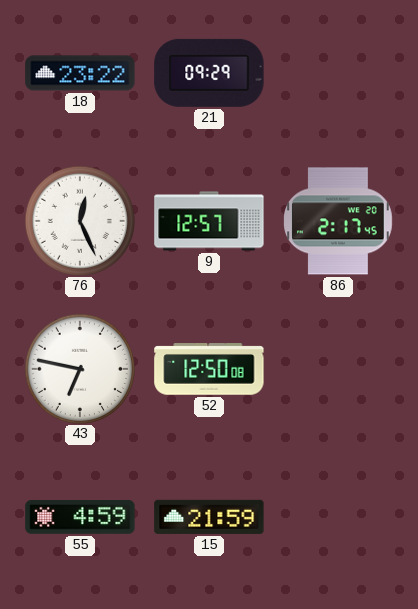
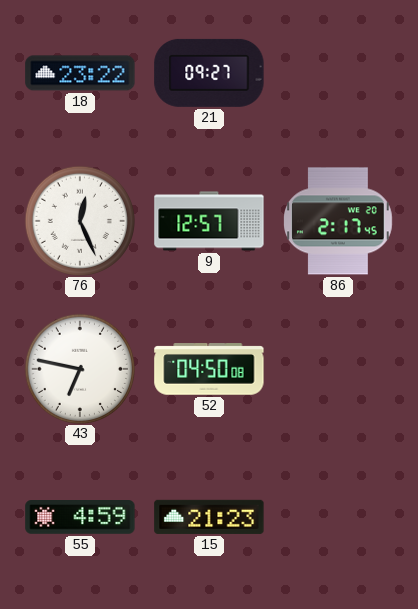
21: 09:29 -> 09:27 (209, 73)
52: 12:50 -> 04:50 (209, 369)
15: 21:59 -> 21:23 (209, 517)
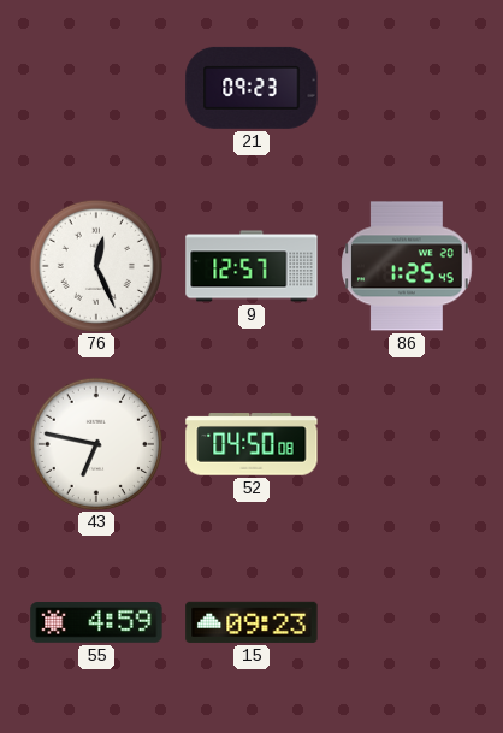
18: 23:22 -> none (80, 73)
21: 09:27 -> 09:23 (251, 88)
86: 2:17 -> 1:25 (408, 266)
15: 21:23 -> 09:23 (251, 622)
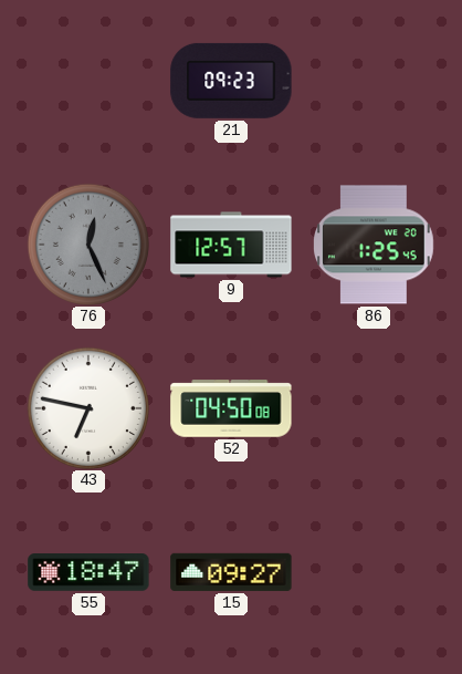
76 dial: white -> grey (87, 243)
55: 4:59 -> 18:47 (88, 573)
15: 09:23 -> 09:27 (231, 572)
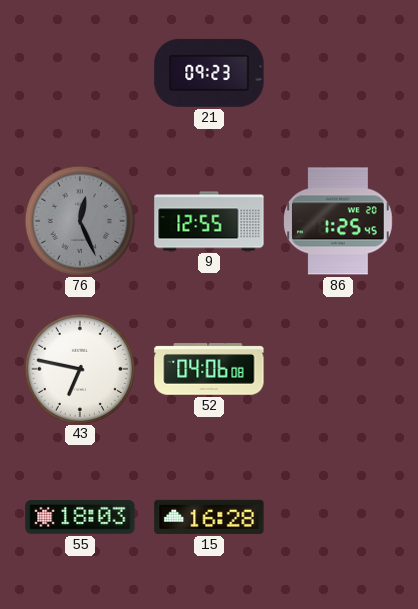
9: 12:57 -> 12:55 (209, 221)
52: 04:50 -> 04:06 (209, 369)
55: 18:47 -> 18:03 (80, 518)
15: 09:27 -> 16:28 (209, 517)
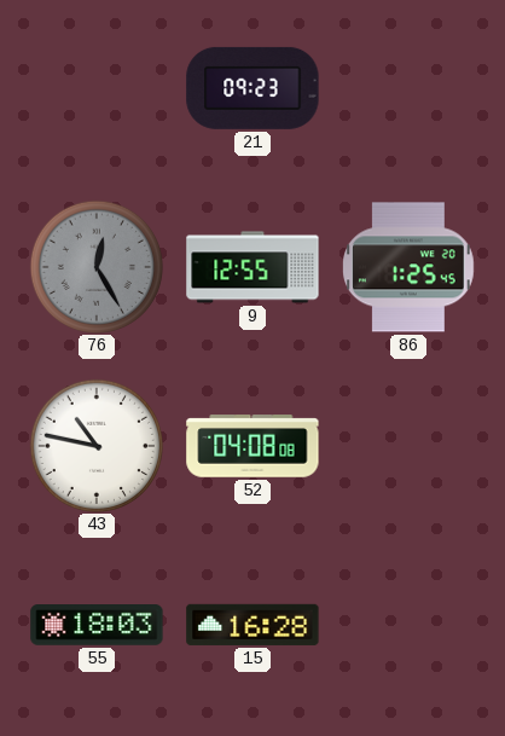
76: 12:26 -> 12:25 (95, 266)
43: 6:47 -> 10:47 (95, 445)
52: 04:06 -> 04:08 (252, 446)
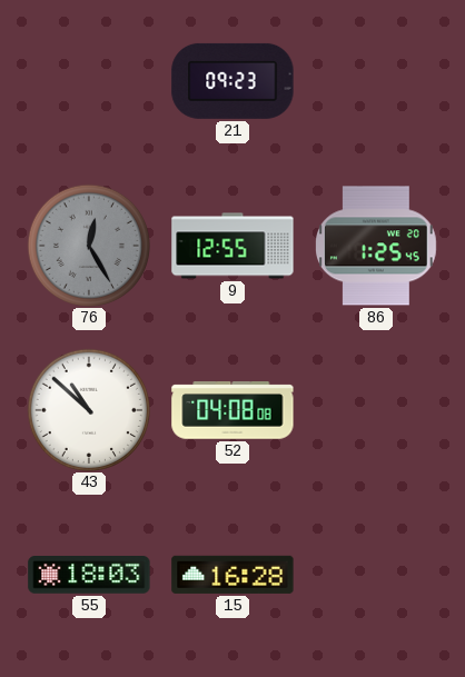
43: 10:47 -> 10:52 (88, 409)
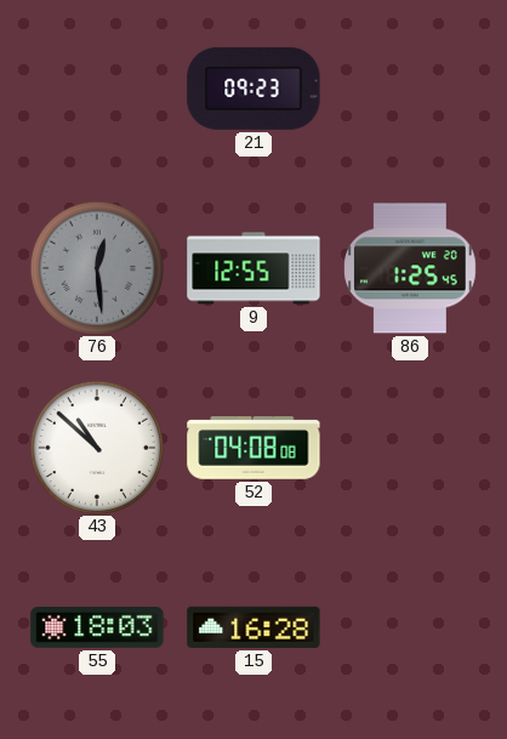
76: 12:25 -> 12:29 (96, 267)
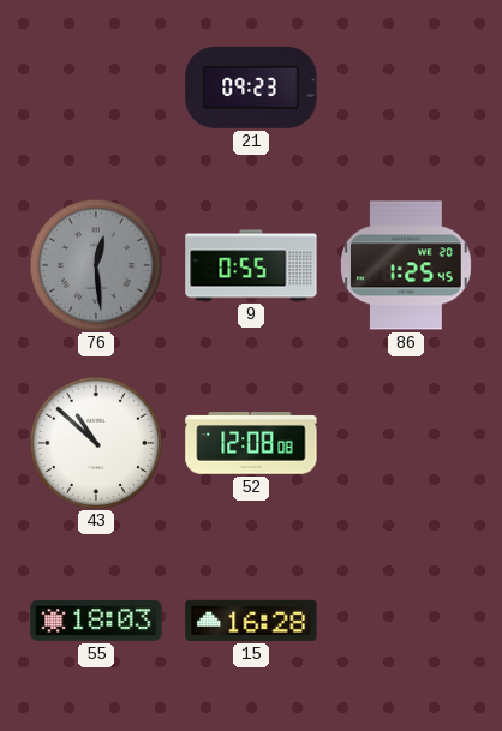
9: 12:55 -> 0:55 (251, 265)
52: 04:08 -> 12:08 (251, 443)
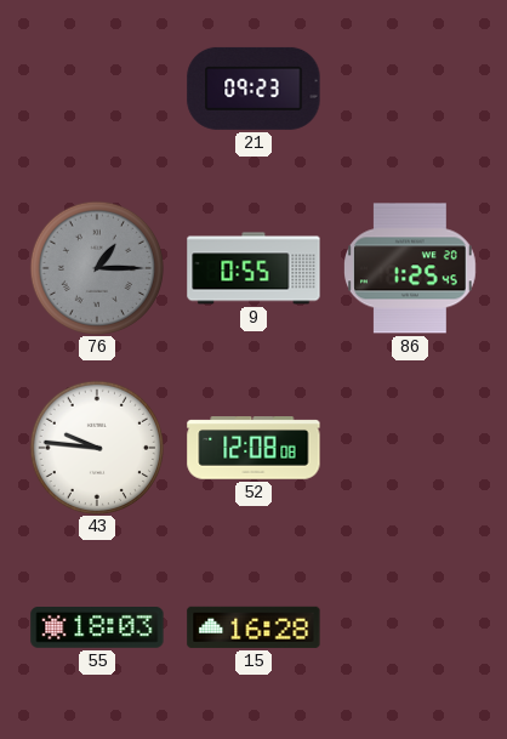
76: 12:29 -> 1:15 (96, 267)
43: 10:52 -> 9:46 (96, 447)
